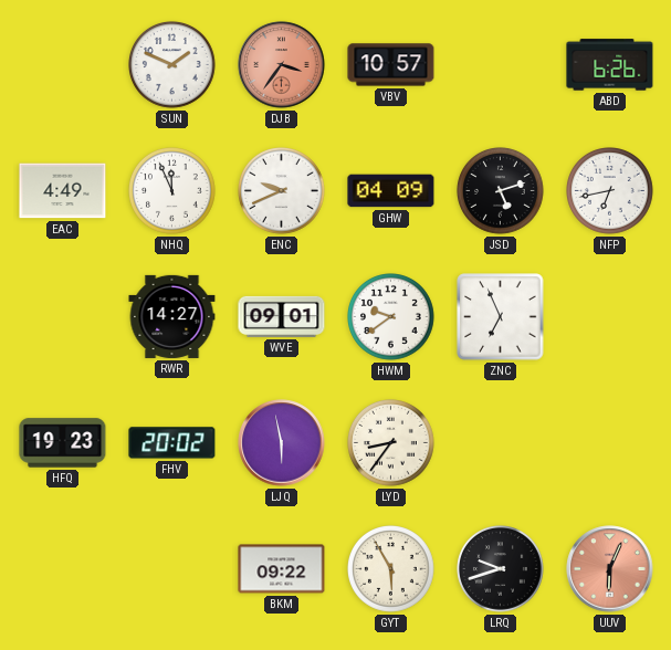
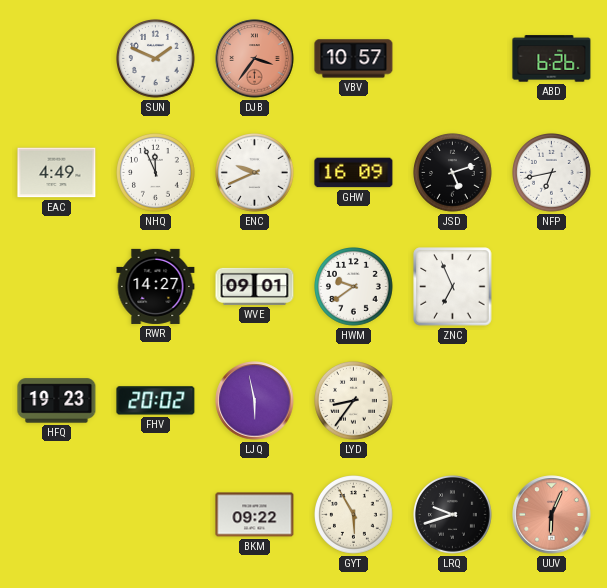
GHW: 04:09 -> 16:09 (354, 173)
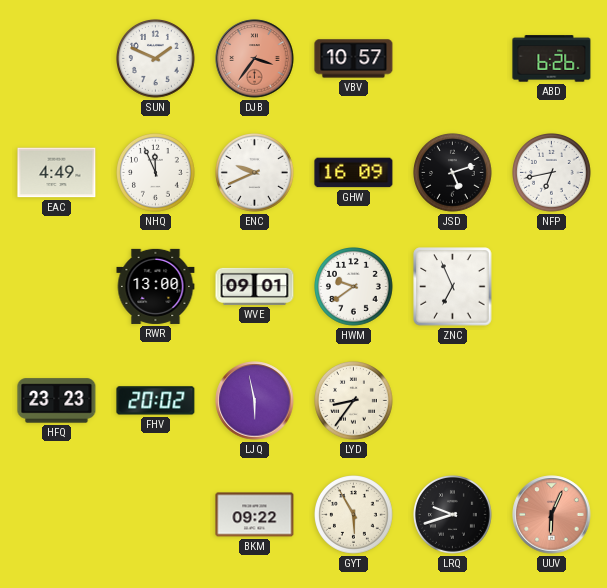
RWR: 14:27 -> 13:00 (156, 286)
HFQ: 19:23 -> 23:23 (57, 401)
